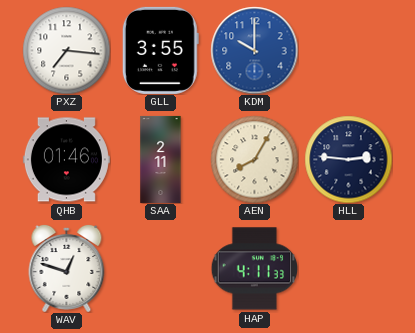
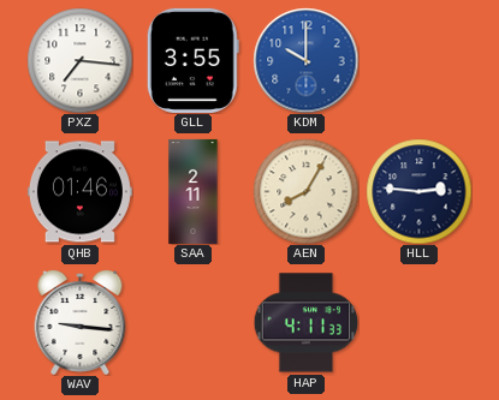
WAV: 12:48 -> 9:16 (81, 322)
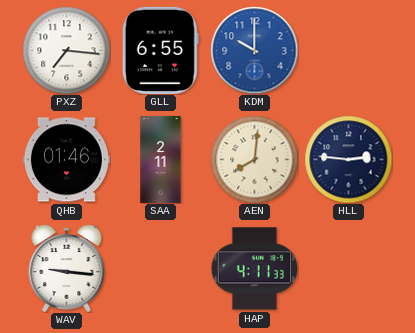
GLL: 3:55 -> 6:55 (160, 50)
AEN: 8:05 -> 8:01 (254, 159)
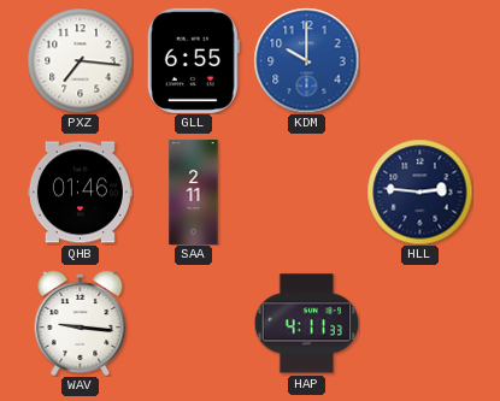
AEN: 8:01 -> none (254, 159)
